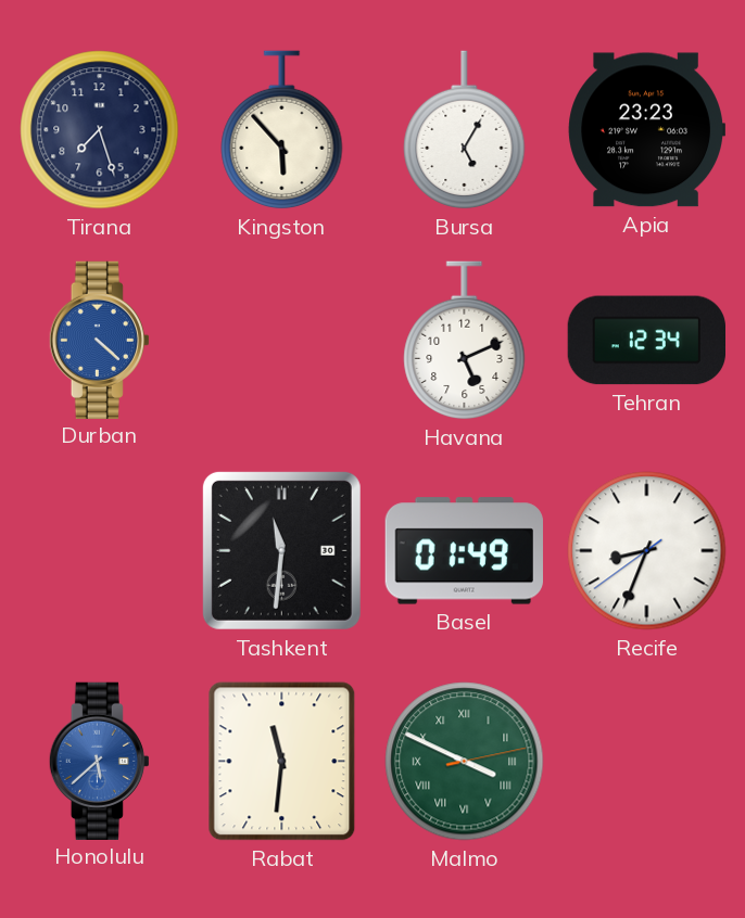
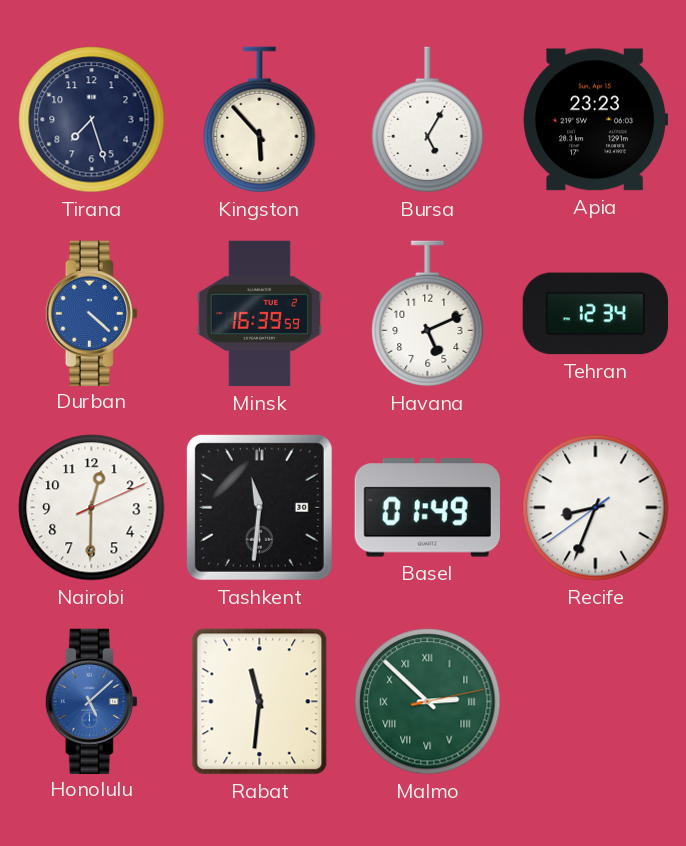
Minsk: none -> 16:39 (259, 314)
Nairobi: none -> 12:30 (92, 508)
Honolulu: 5:38 -> 5:08 (91, 701)
Malmo: 3:49 -> 2:52 (428, 702)
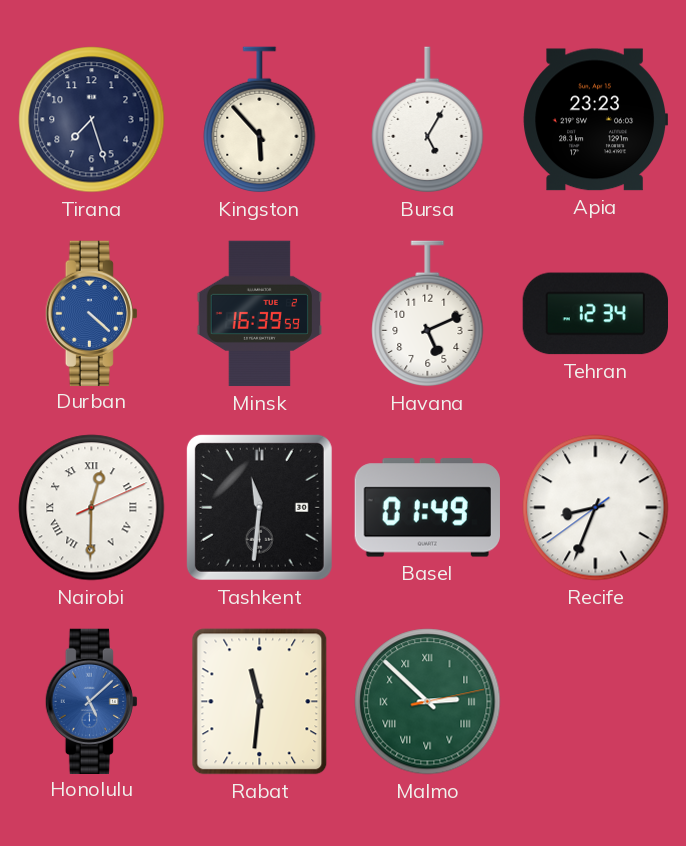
Nairobi numerals: Arabic -> Roman (92, 508)
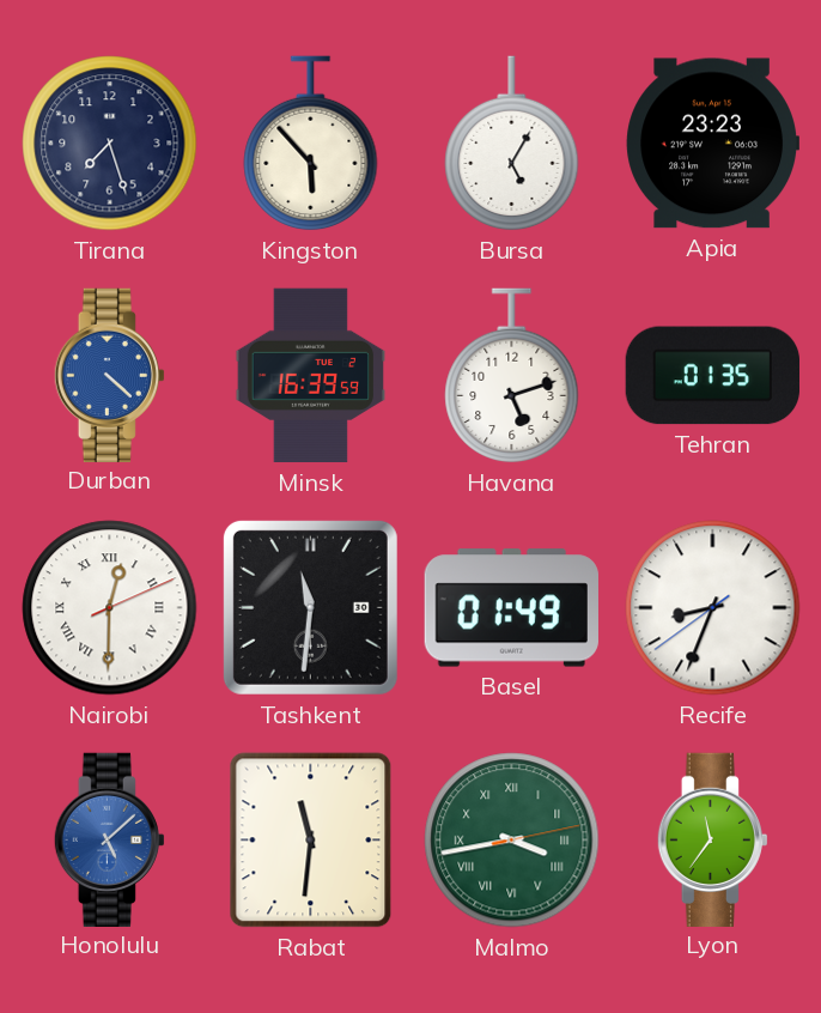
Havana: 5:11 -> 5:12 (512, 376)
Tehran: 12:34 -> 01:35 (712, 376)
Malmo: 2:52 -> 3:43 (512, 841)
Lyon: none -> 11:36 (712, 839)
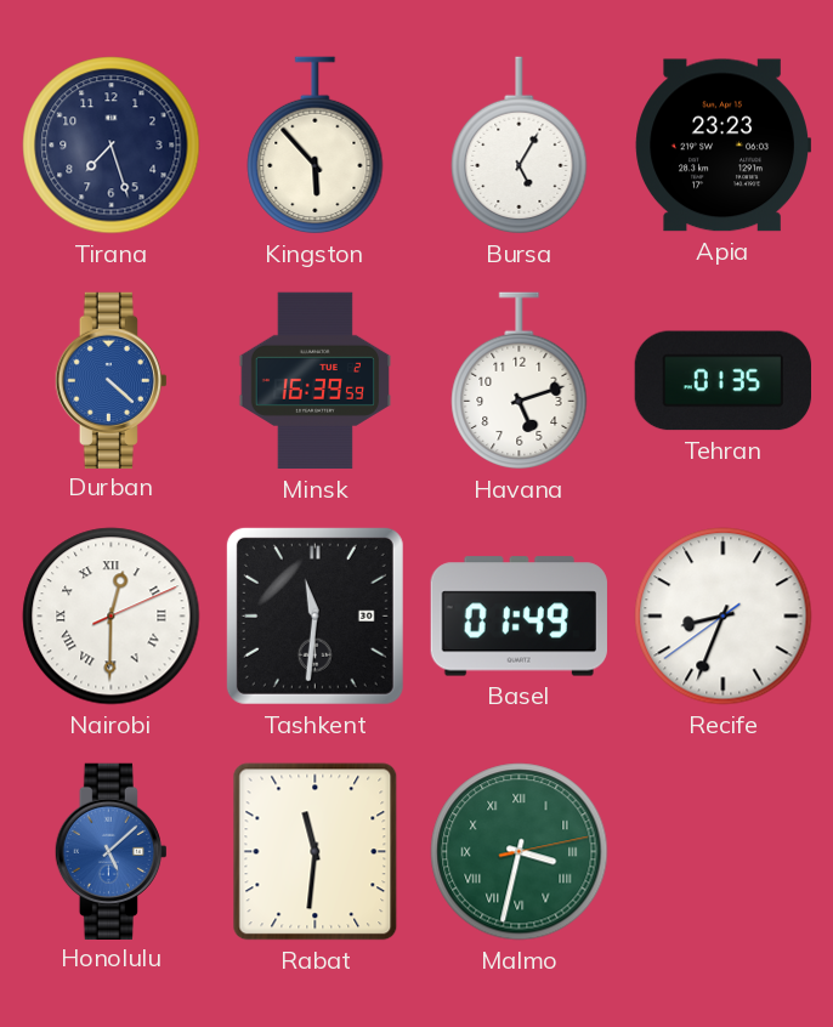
Malmo: 3:43 -> 3:32 (520, 852)
Lyon: 11:36 -> none (712, 839)
